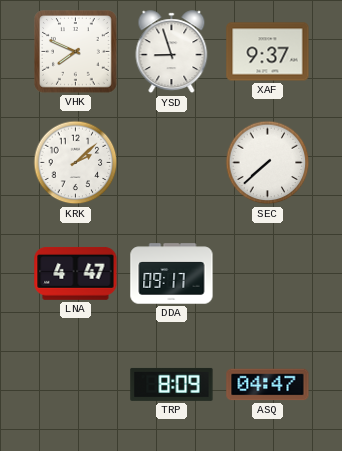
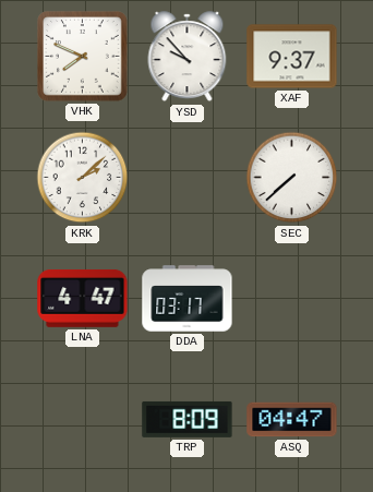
YSD: 8:57 -> 9:53 (188, 57)
DDA: 09:17 -> 03:17 (188, 299)
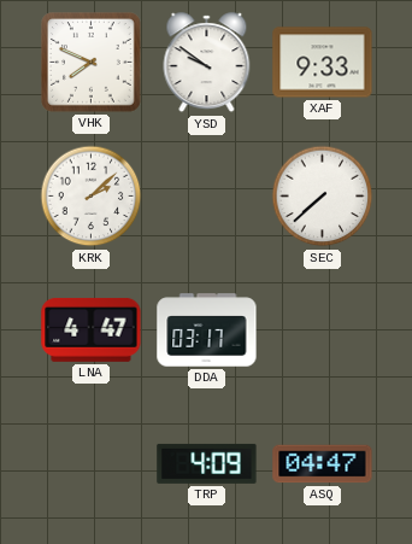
YSD: 9:53 -> 9:51 (207, 63)
XAF: 9:37 -> 9:33 (323, 63)
TRP: 8:09 -> 4:09 (207, 463)
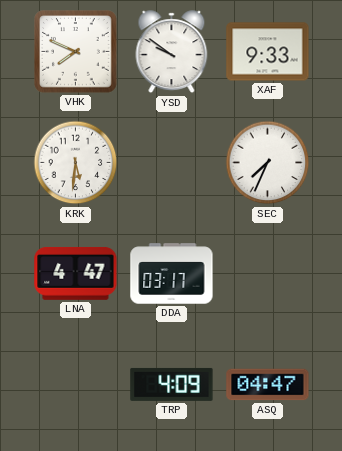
KRK: 2:08 -> 5:31 (76, 163)
SEC: 7:38 -> 7:34 (268, 163)
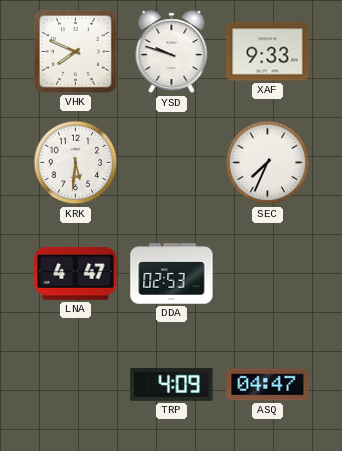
YSD: 9:51 -> 9:48 (172, 52)
DDA: 03:17 -> 02:53 (172, 274)
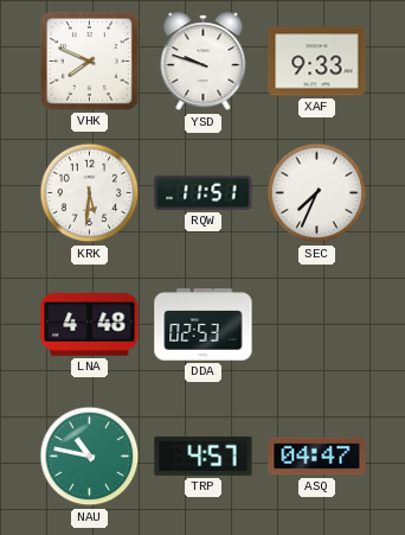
RQW: none -> 11:51 (204, 192)
LNA: 4:47 -> 4:48 (90, 324)
NAU: none -> 10:47 (90, 457)
TRP: 4:09 -> 4:57 (204, 456)
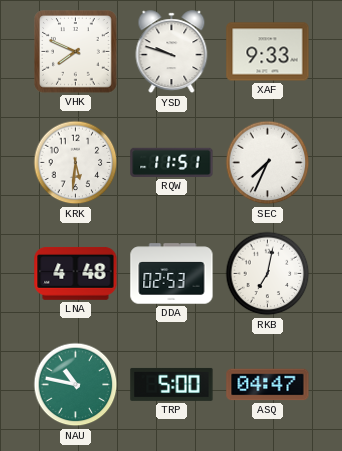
RKB: none -> 7:02 (268, 274)
TRP: 4:57 -> 5:00 (172, 384)
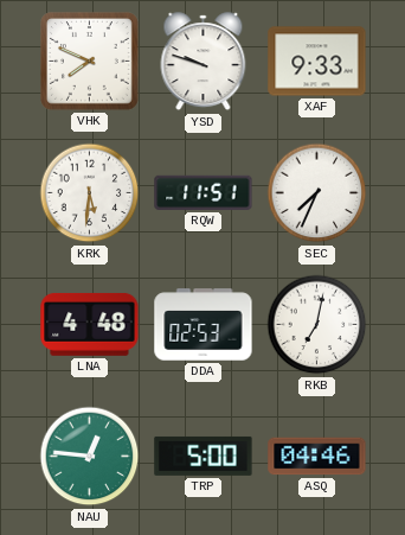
NAU: 10:47 -> 12:46 (90, 457)
ASQ: 04:47 -> 04:46 (317, 457)
